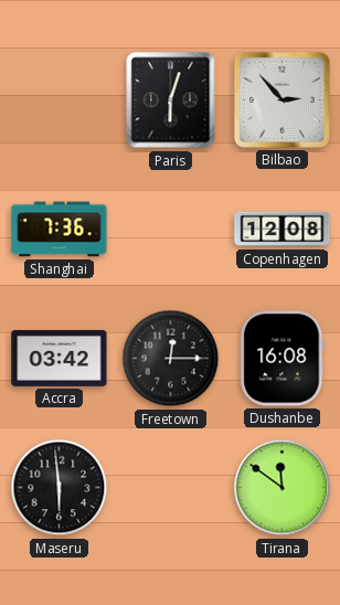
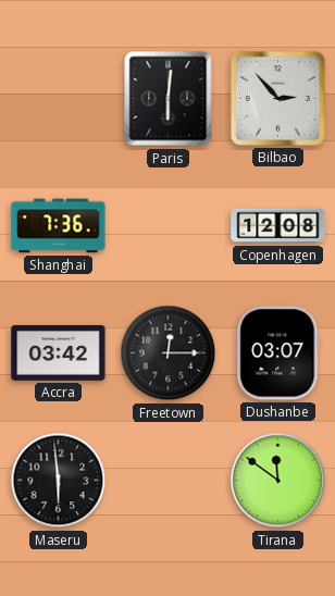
Paris: 6:03 -> 6:01 (169, 99)
Dushanbe: 16:08 -> 03:07 (278, 353)
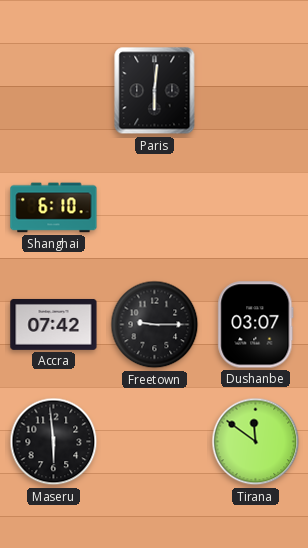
Bilbao: 2:53 -> none (277, 98)
Shanghai: 7:36 -> 6:10 (54, 208)
Copenhagen: 12:08 -> none (278, 226)
Accra: 03:42 -> 07:42 (54, 324)
Freetown: 12:15 -> 9:15 (155, 325)
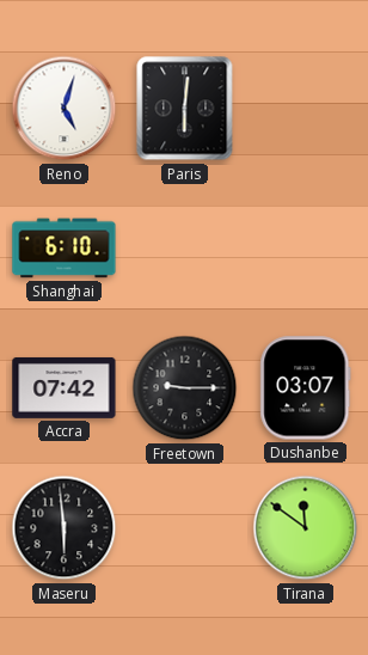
Reno: none -> 5:03 (65, 109)
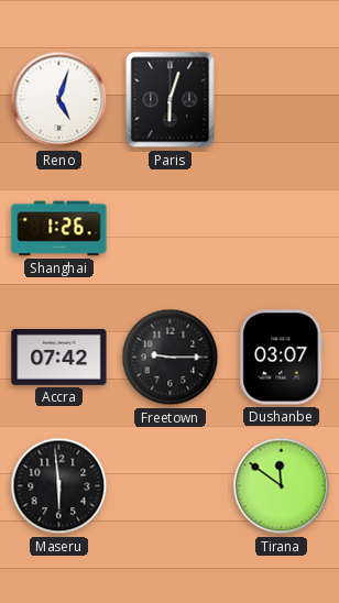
Paris: 6:01 -> 6:03 (171, 100)
Shanghai: 6:10 -> 1:26 (59, 229)
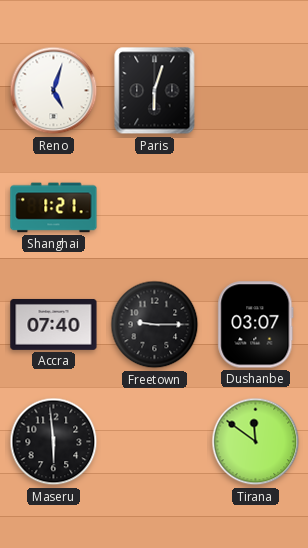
Shanghai: 1:26 -> 1:21 (54, 208)
Accra: 07:42 -> 07:40 (54, 324)
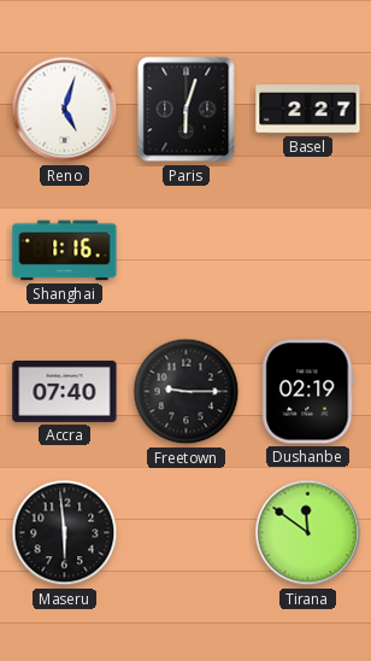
Basel: none -> 2:27 (308, 110)
Shanghai: 1:21 -> 1:16 (65, 251)
Dushanbe: 03:07 -> 02:19 (308, 392)
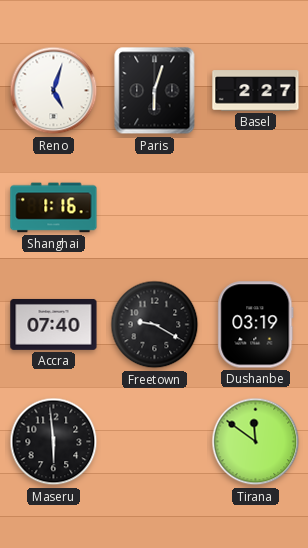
Freetown: 9:15 -> 9:20 (155, 325)
Dushanbe: 02:19 -> 03:19 (256, 325)
